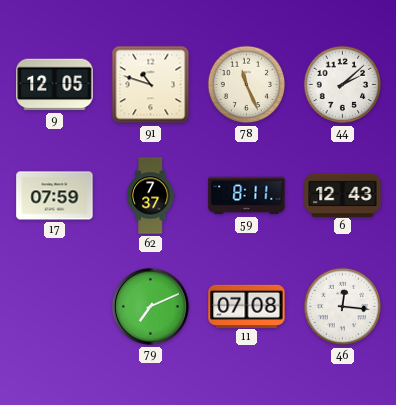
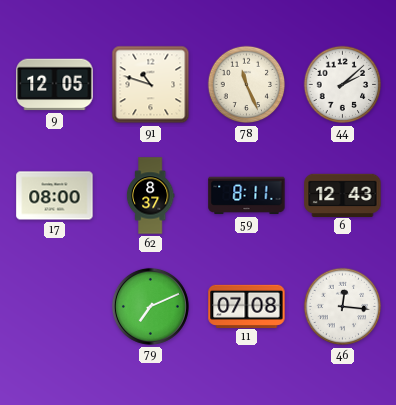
17: 07:59 -> 08:00 (55, 196)
62: 7:37 -> 8:37 (150, 196)
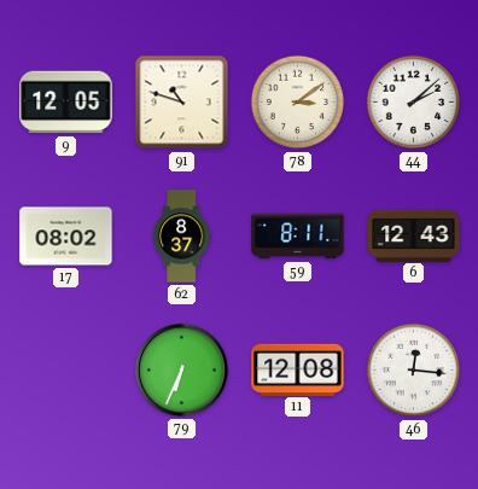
78: 11:26 -> 3:09 (298, 103)
17: 08:00 -> 08:02 (66, 237)
79: 7:11 -> 6:34 (181, 369)
11: 07:08 -> 12:08 (298, 369)
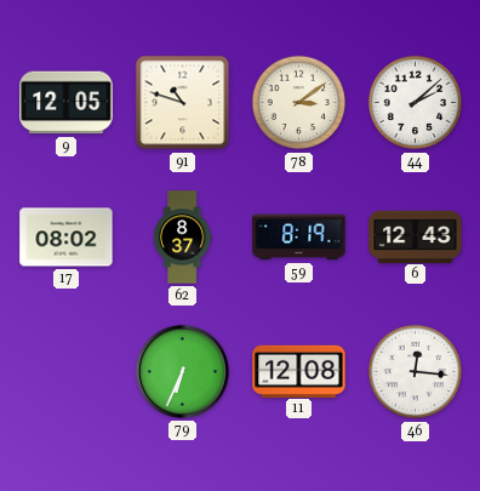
59: 8:11 -> 8:19 (299, 238)
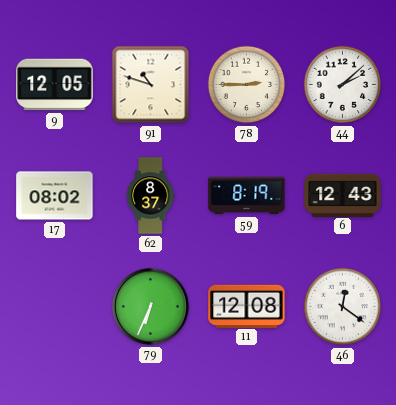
78: 3:09 -> 2:45 (247, 85)
46: 12:16 -> 12:21 (343, 307)
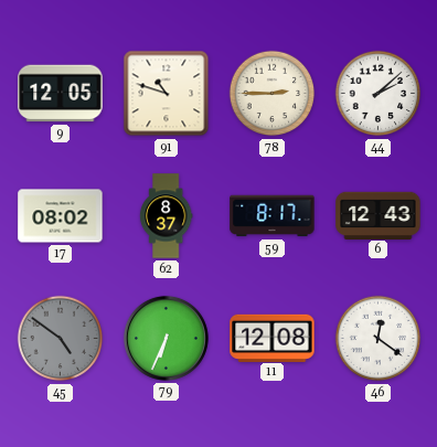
59: 8:19 -> 8:17 (273, 216)
45: none -> 4:51 (61, 339)
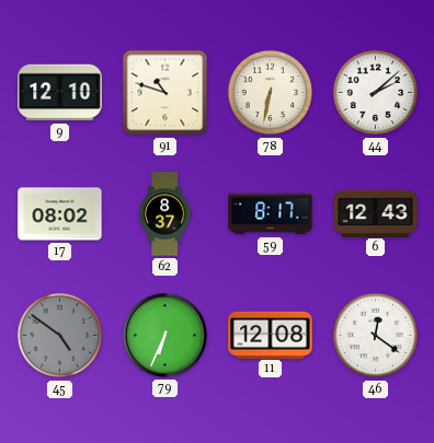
9: 12:05 -> 12:10 (60, 93)
78: 2:45 -> 6:32 (271, 93)
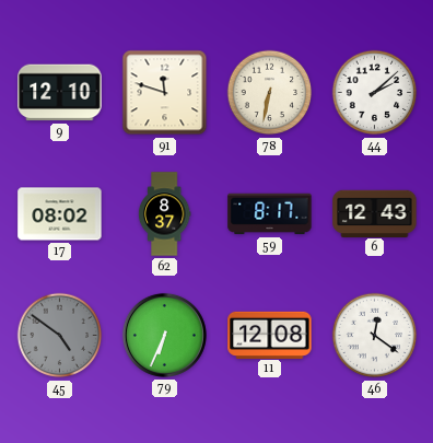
91: 10:48 -> 11:48 (165, 93)
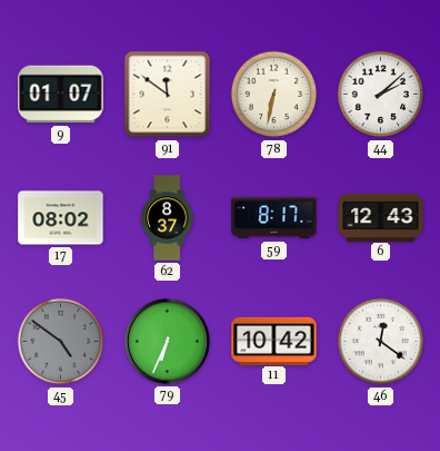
9: 12:10 -> 01:07 (61, 95)
91: 11:48 -> 11:51 (168, 95)
11: 12:08 -> 10:42 (274, 341)
